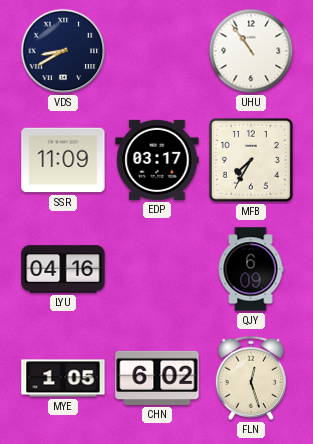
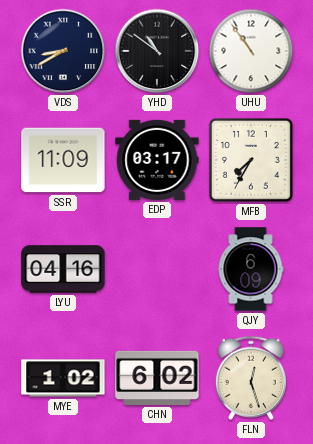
YHD: none -> 10:51 (157, 51)
MYE: 1:05 -> 1:02 (63, 378)
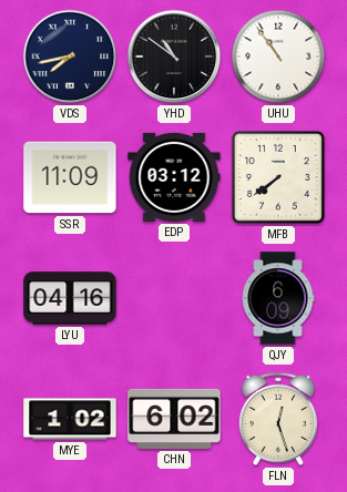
VDS: 8:40 -> 7:43 (70, 57)
EDP: 03:17 -> 03:12 (174, 177)
MFB: 7:35 -> 7:39 (278, 177)
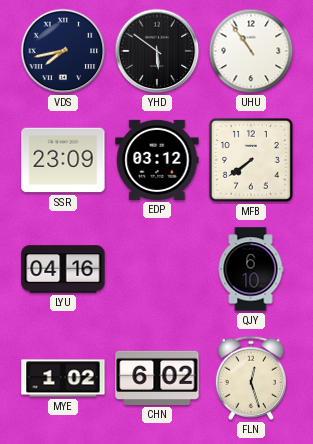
YHD: 10:51 -> 5:51 (157, 51)
SSR: 11:09 -> 23:09 (63, 160)
QJY: 6:09 -> 6:10 (251, 269)
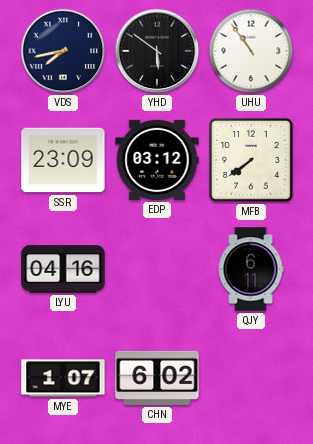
QJY: 6:10 -> 6:11 (251, 269)
MYE: 1:02 -> 1:07 (63, 378)
FLN: 12:27 -> none (251, 378)
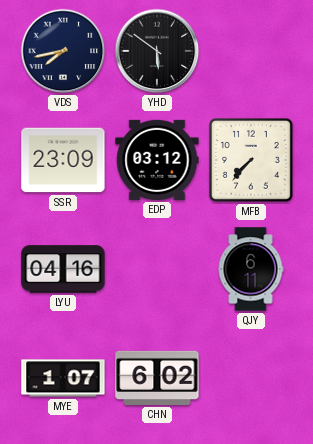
UHU: 10:54 -> none (251, 51)
MFB: 7:39 -> 7:37 (251, 160)
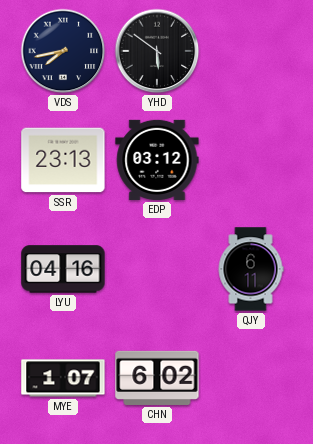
SSR: 23:09 -> 23:13 (63, 160)
MFB: 7:37 -> none (251, 160)
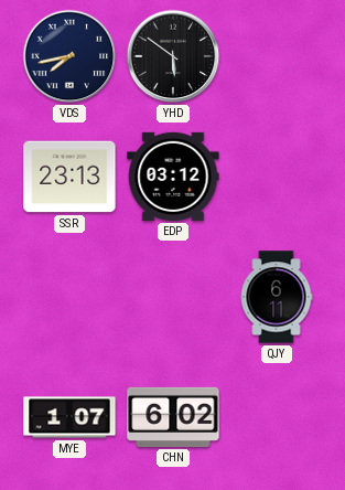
LYU: 04:16 -> none (63, 269)
